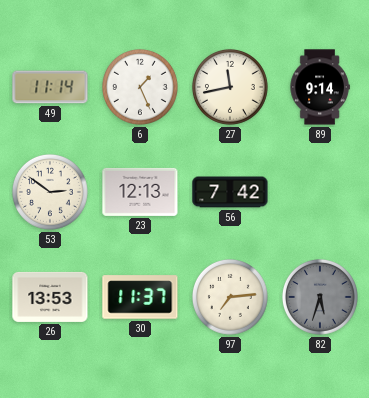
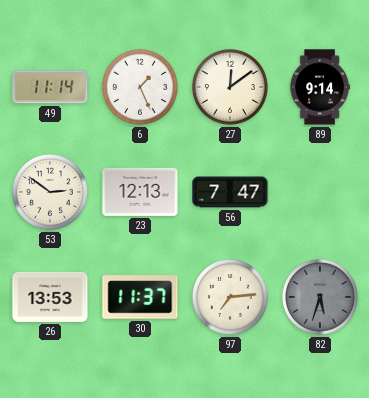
27: 11:43 -> 12:09 (230, 87)
56: 7:42 -> 7:47 (230, 192)
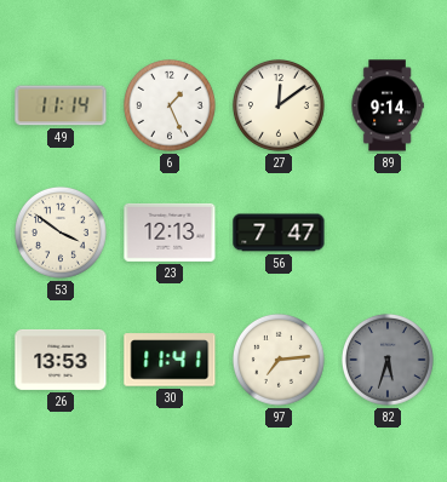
53: 2:51 -> 3:51 (61, 233)
30: 11:37 -> 11:41 (170, 360)
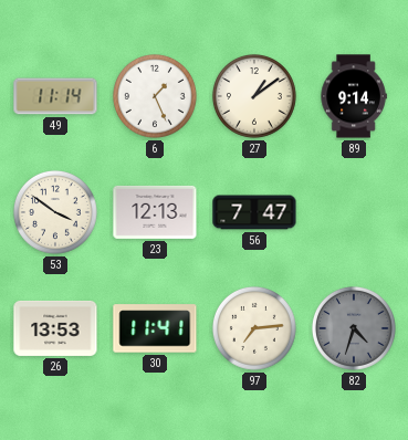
27: 12:09 -> 1:09 (254, 96)
82: 5:33 -> 4:33 (354, 328)
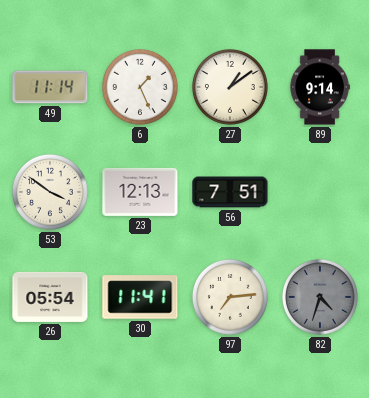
56: 7:47 -> 7:51 (230, 192)
26: 13:53 -> 05:54 (50, 297)
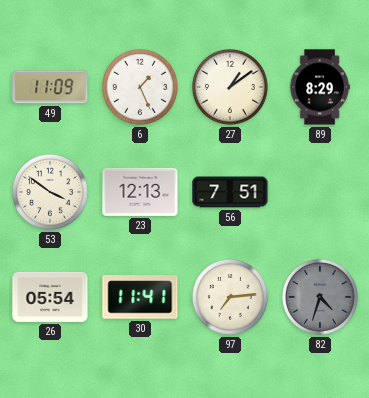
49: 11:14 -> 11:09 (50, 87)
89: 9:14 -> 8:29 (320, 87)
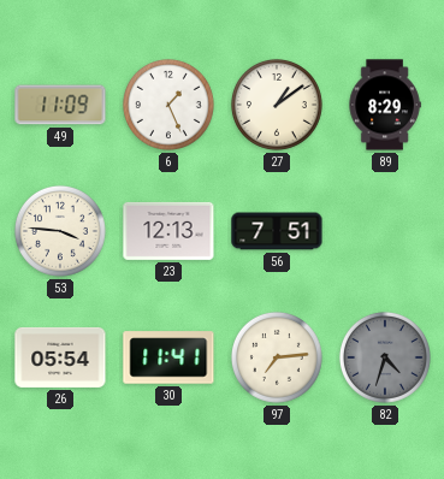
53: 3:51 -> 3:46 (60, 231)
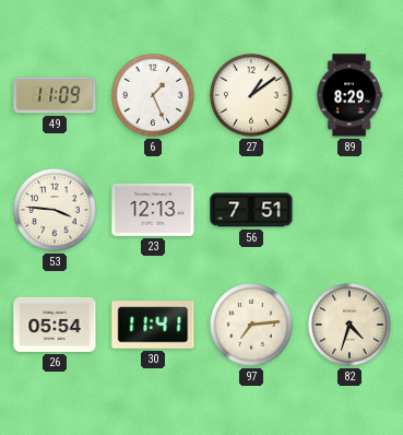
82 dial: grey -> cream (349, 325)
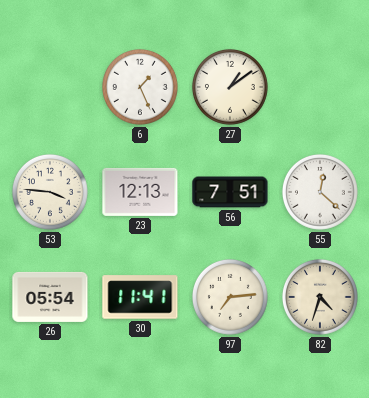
49: 11:09 -> none (55, 95)
89: 8:29 -> none (349, 95)
55: none -> 12:22 (320, 192)
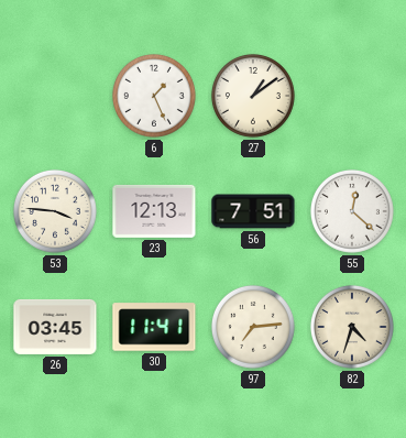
26: 05:54 -> 03:45 (55, 327)
